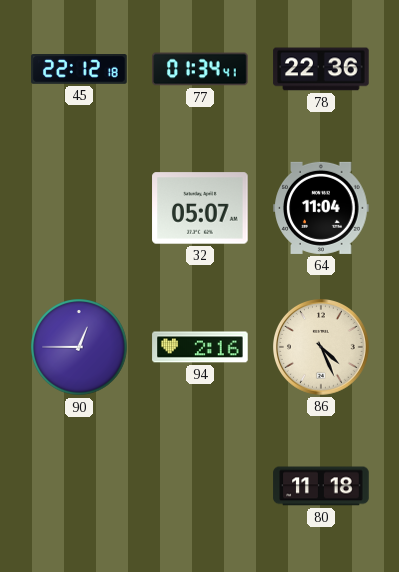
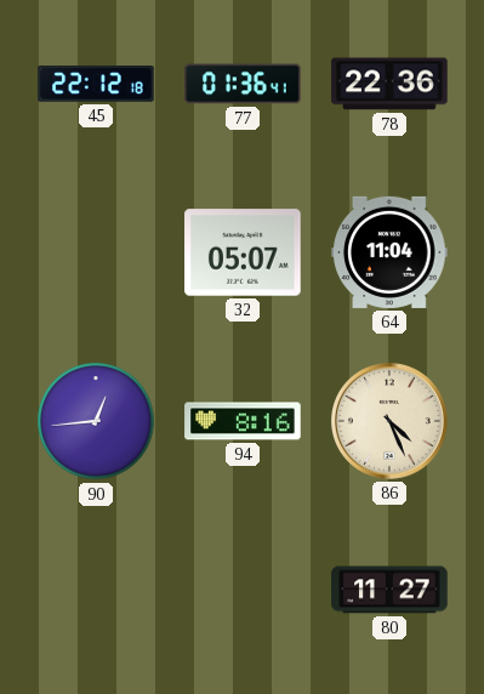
77: 01:34 -> 01:36 (243, 84)
90: 12:45 -> 12:44 (96, 421)
94: 2:16 -> 8:16 (243, 421)
80: 11:18 -> 11:27 (389, 590)
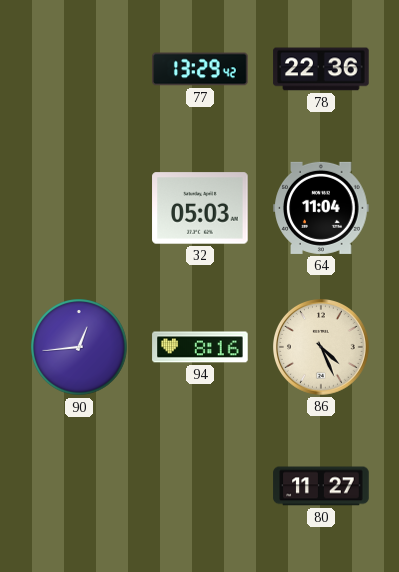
45: 22:12 -> none (96, 85)
77: 01:36 -> 13:29 (200, 69)
32: 05:07 -> 05:03 (200, 208)
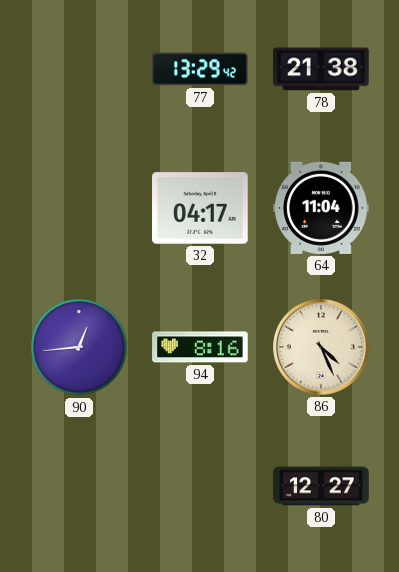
78: 22:36 -> 21:38 (321, 69)
32: 05:03 -> 04:17 (200, 208)
80: 11:27 -> 12:27 (321, 486)
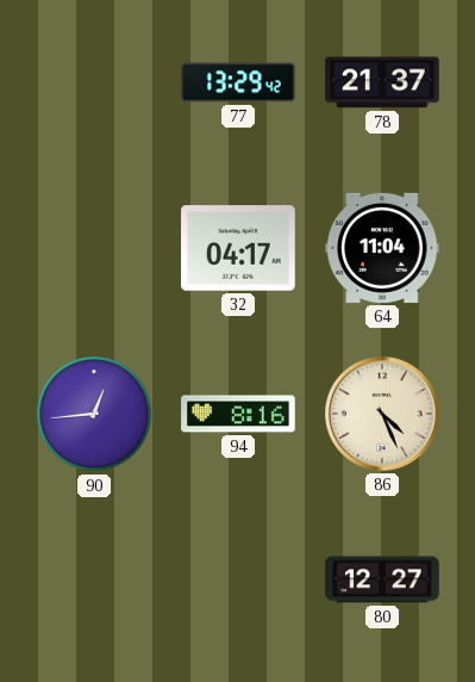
78: 21:38 -> 21:37 (382, 82)
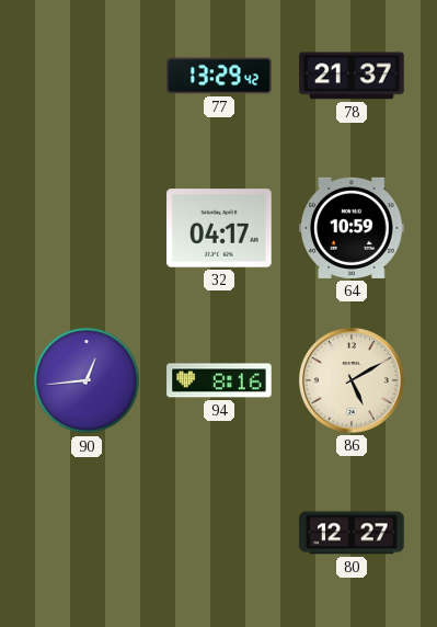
64: 11:04 -> 10:59 (352, 228)
86: 4:26 -> 5:10 (353, 381)
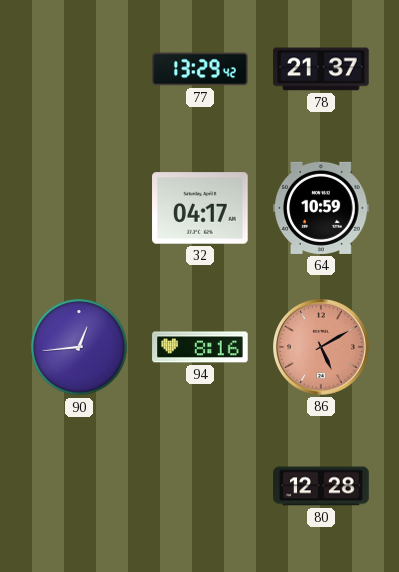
86 dial: cream -> salmon (322, 348)
80: 12:27 -> 12:28 (321, 486)
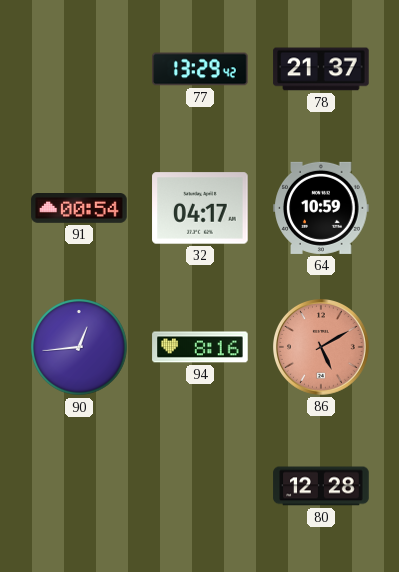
91: none -> 00:54 (79, 209)
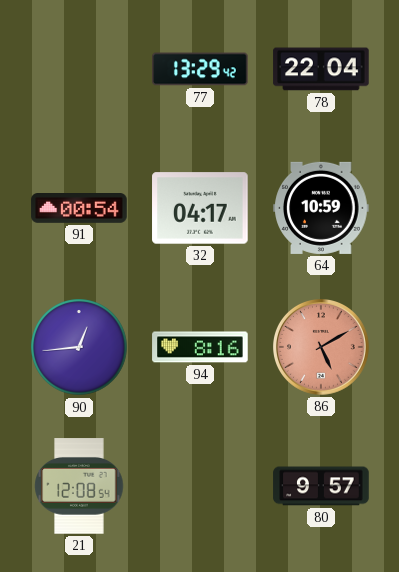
78: 21:37 -> 22:04 (321, 69)
21: none -> 12:08 (79, 486)
80: 12:28 -> 9:57 (321, 486)
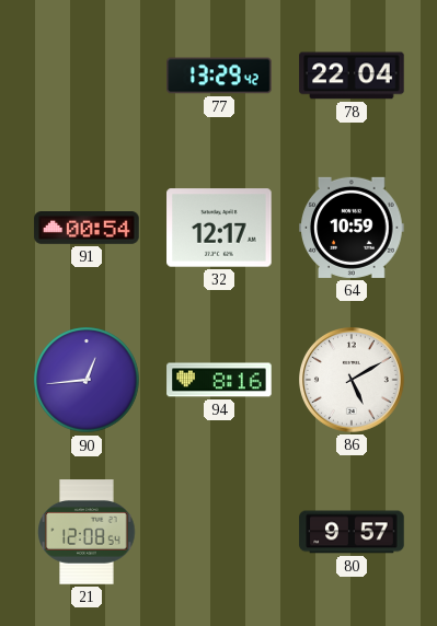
32: 04:17 -> 12:17 (219, 228)
86 dial: salmon -> white (353, 381)
